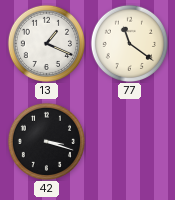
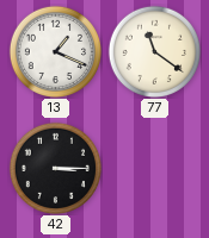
42: 3:18 -> 3:15 (55, 168)
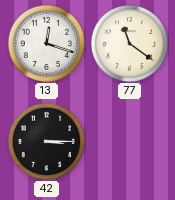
13: 1:19 -> 12:18 (46, 43)
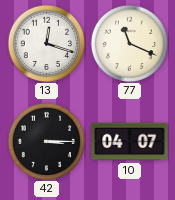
77: 11:21 -> 11:19 (129, 43)
10: none -> 04:07 (130, 142)
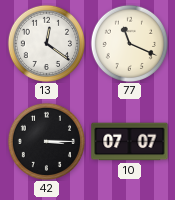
13: 12:18 -> 12:21 (46, 43)
10: 04:07 -> 07:07 (130, 142)
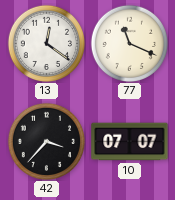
42: 3:15 -> 3:37 (46, 141)
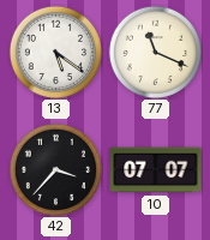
13: 12:21 -> 5:21 (55, 52)
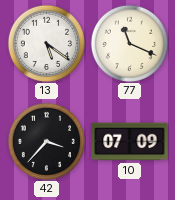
10: 07:07 -> 07:09 (130, 142)
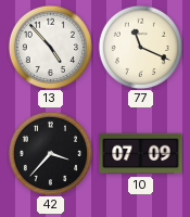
13: 5:21 -> 4:53 (50, 47)
